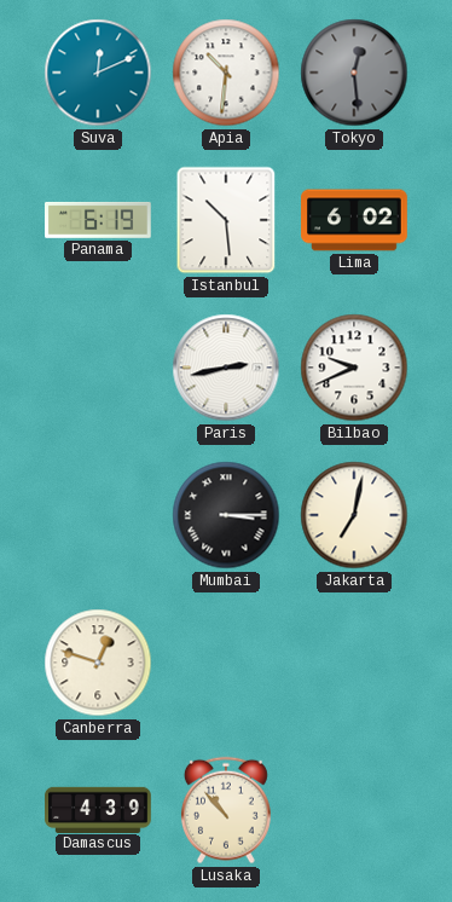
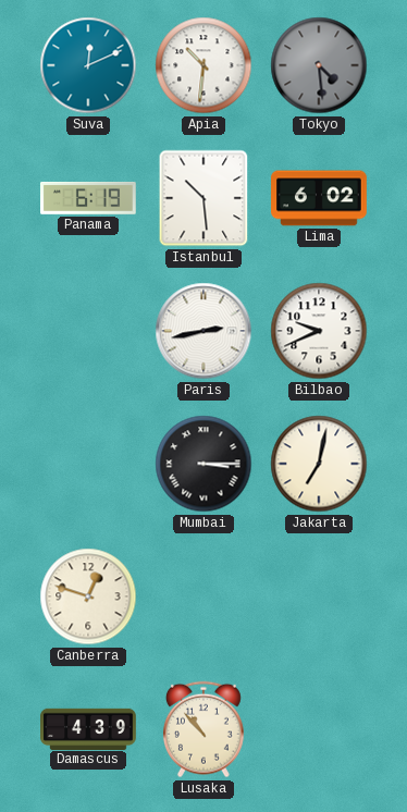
Tokyo: 12:29 -> 4:29 (319, 65)
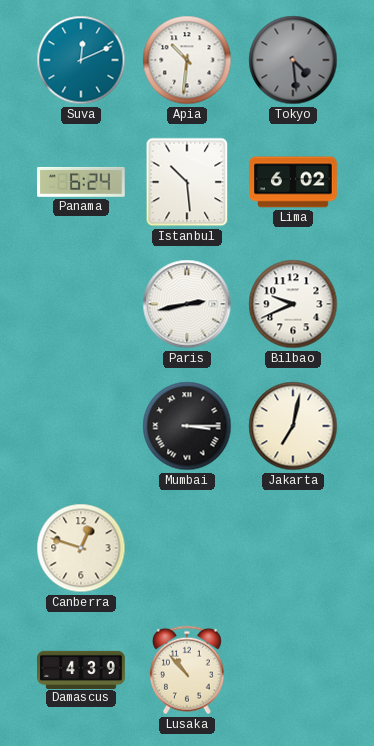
Panama: 6:19 -> 6:24 (82, 182)
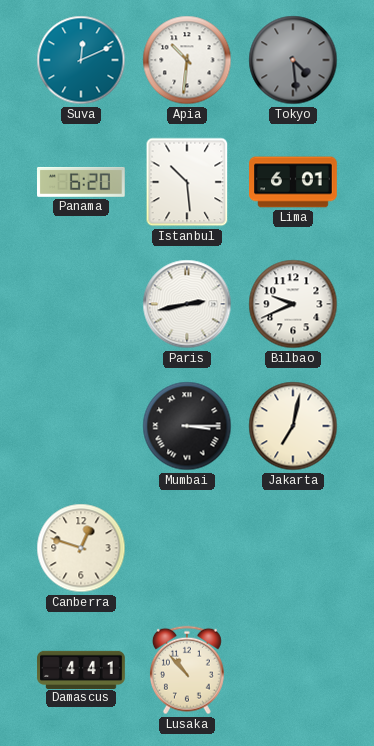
Panama: 6:24 -> 6:20 (82, 182)
Lima: 6:02 -> 6:01 (293, 182)
Damascus: 4:39 -> 4:41 (81, 669)
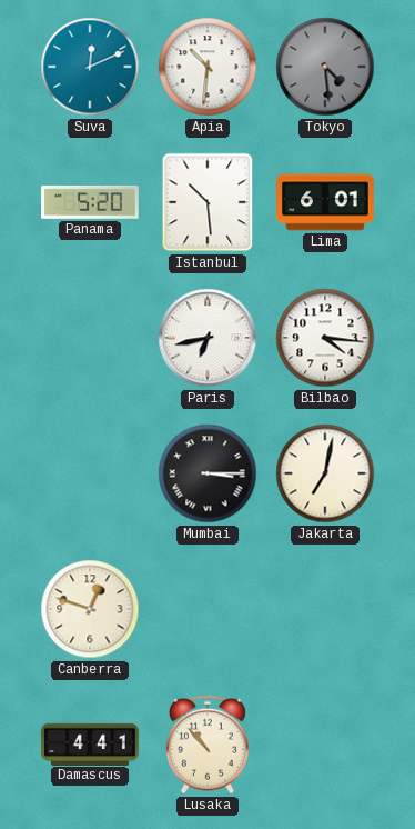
Panama: 6:20 -> 5:20 (91, 202)
Paris: 2:43 -> 6:43 (207, 338)
Bilbao: 9:41 -> 4:16 (325, 338)
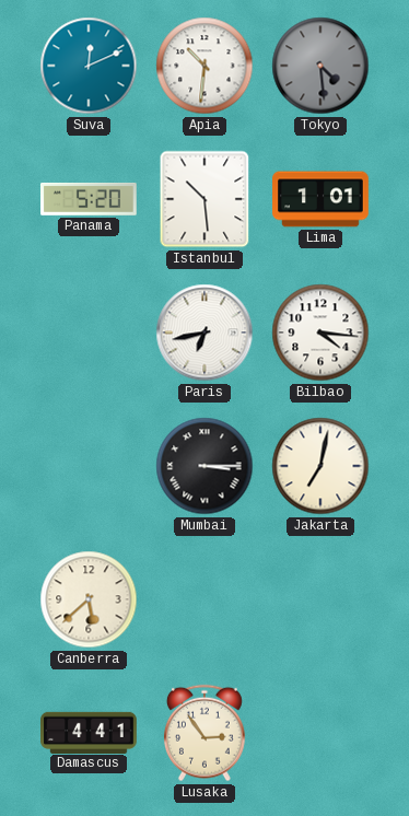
Lima: 6:01 -> 1:01 (320, 199)
Canberra: 12:48 -> 5:38 (89, 599)
Lusaka: 10:53 -> 2:54 (204, 733)
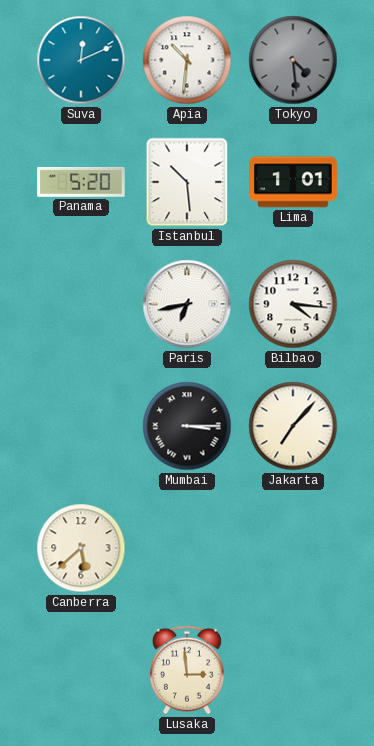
Jakarta: 7:02 -> 7:07 (293, 426)
Damascus: 4:41 -> none (89, 732)
Lusaka: 2:54 -> 2:59 (187, 670)
